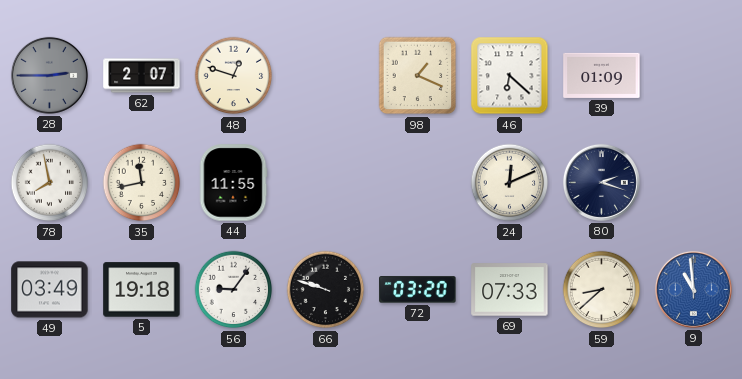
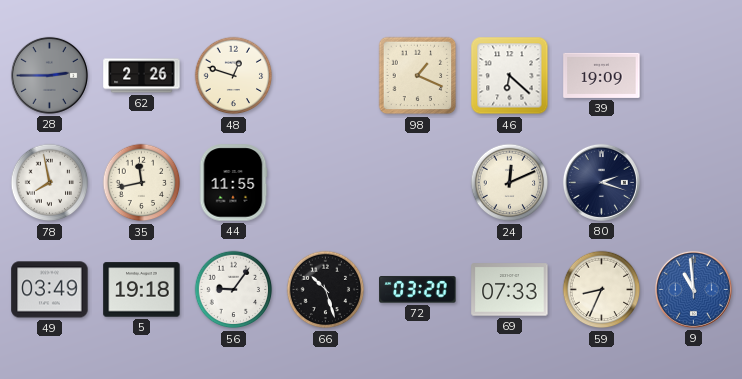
62: 2:07 -> 2:26 (142, 76)
39: 01:09 -> 19:09 (602, 75)
66: 9:48 -> 10:27 (326, 290)
59: 8:38 -> 8:34 (602, 290)
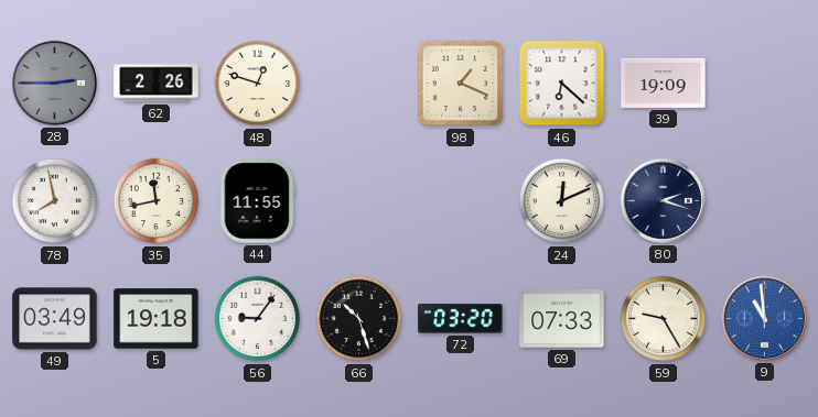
59: 8:34 -> 9:25 (664, 319)
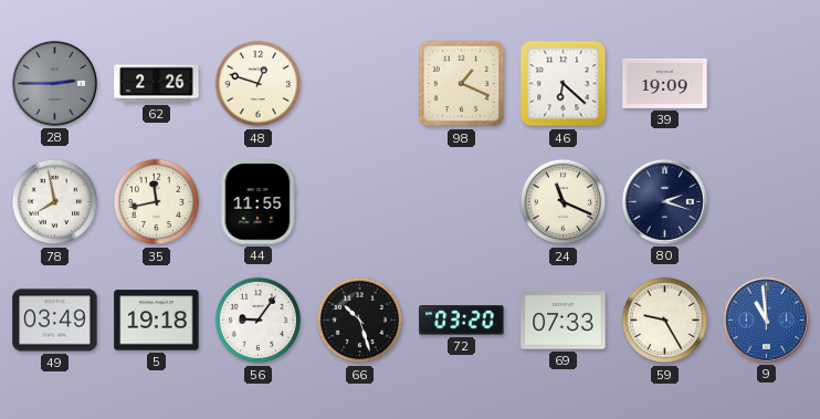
24: 12:11 -> 11:19 (564, 202)
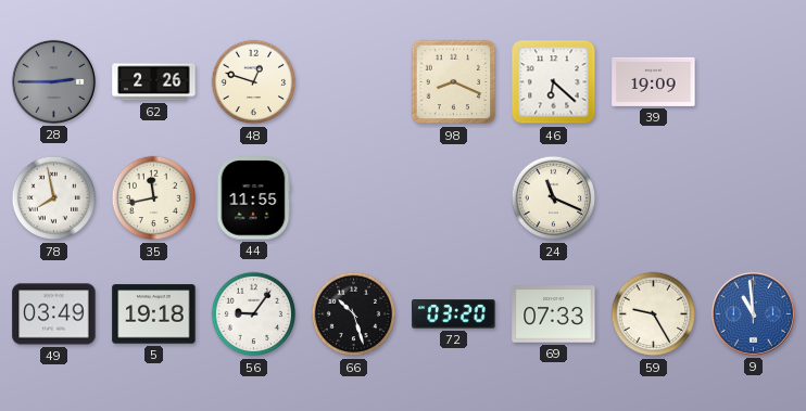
98: 1:19 -> 8:19 (454, 82)
80: 2:18 -> none (664, 201)
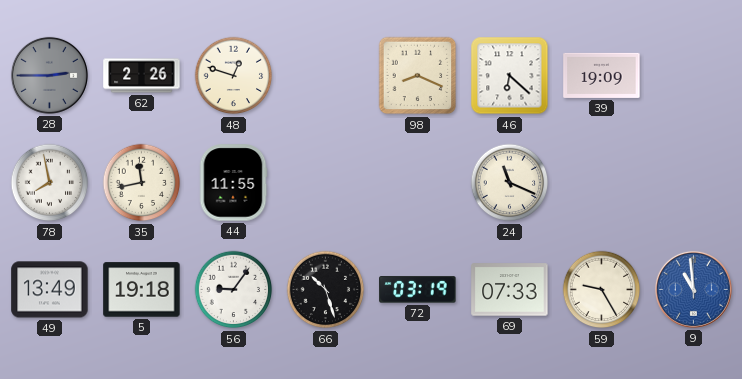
49: 03:49 -> 13:49 (50, 290)
72: 03:20 -> 03:19 (418, 290)
